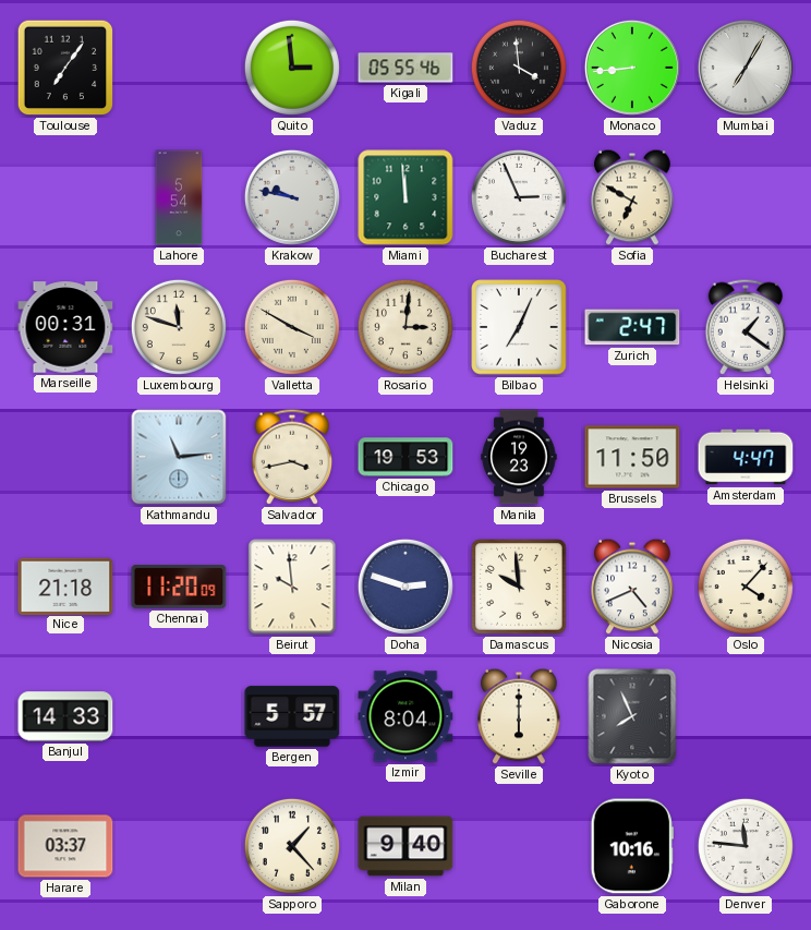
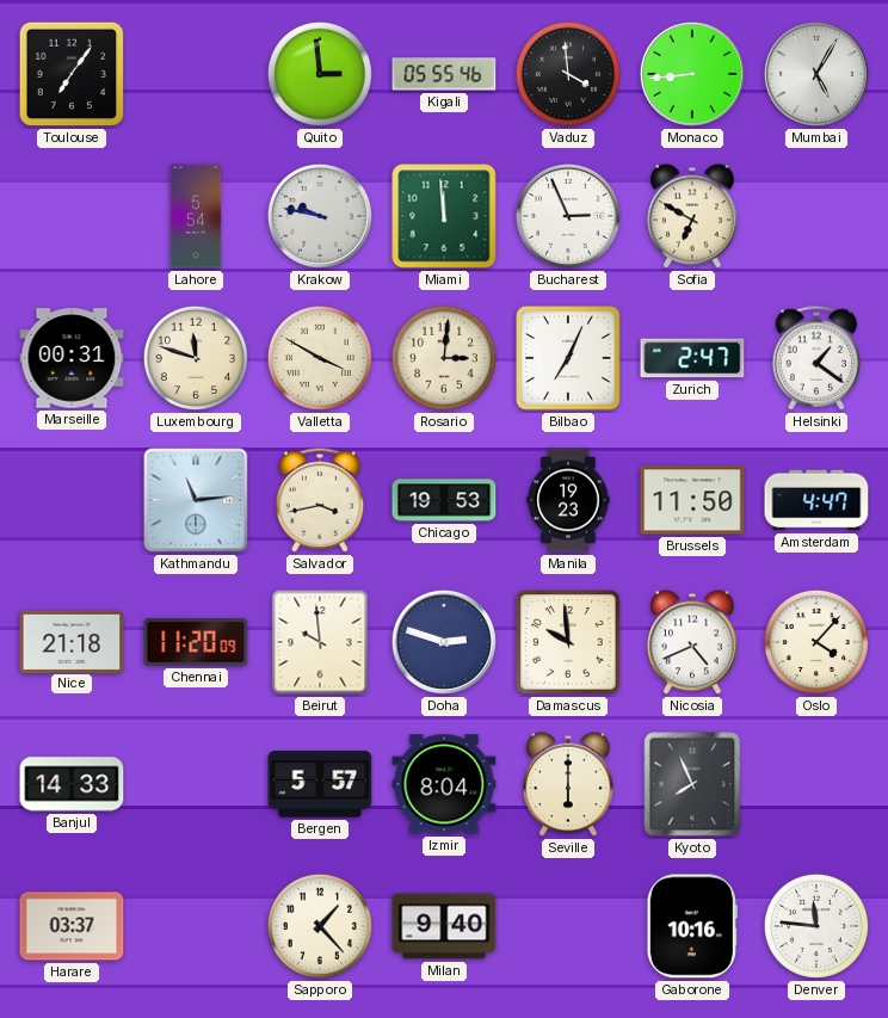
Mumbai: 7:05 -> 5:05 (816, 74)
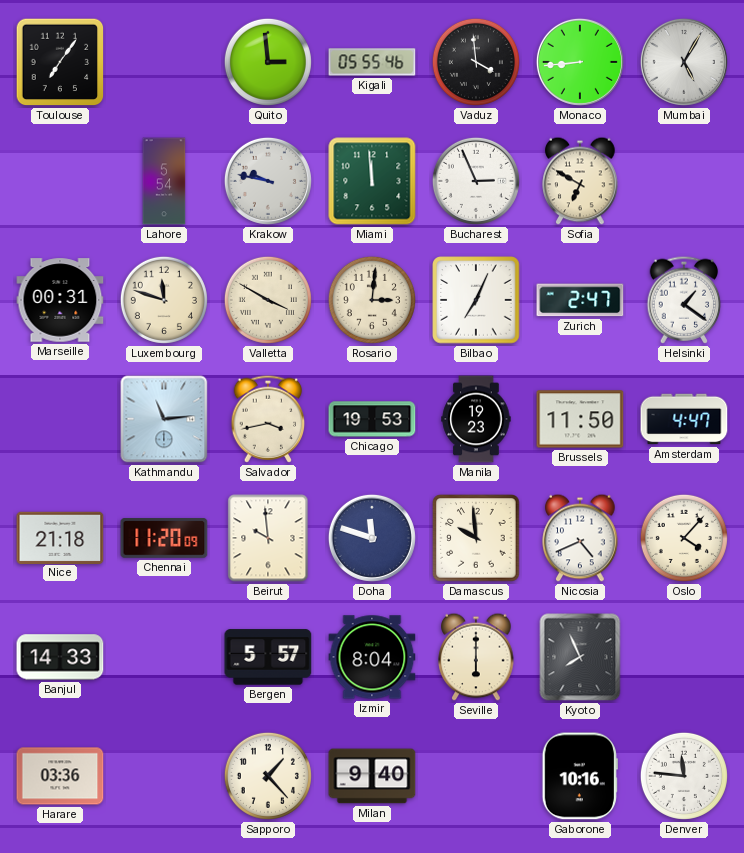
Doha: 2:48 -> 11:48 (372, 538)
Harare: 03:37 -> 03:36 (60, 776)
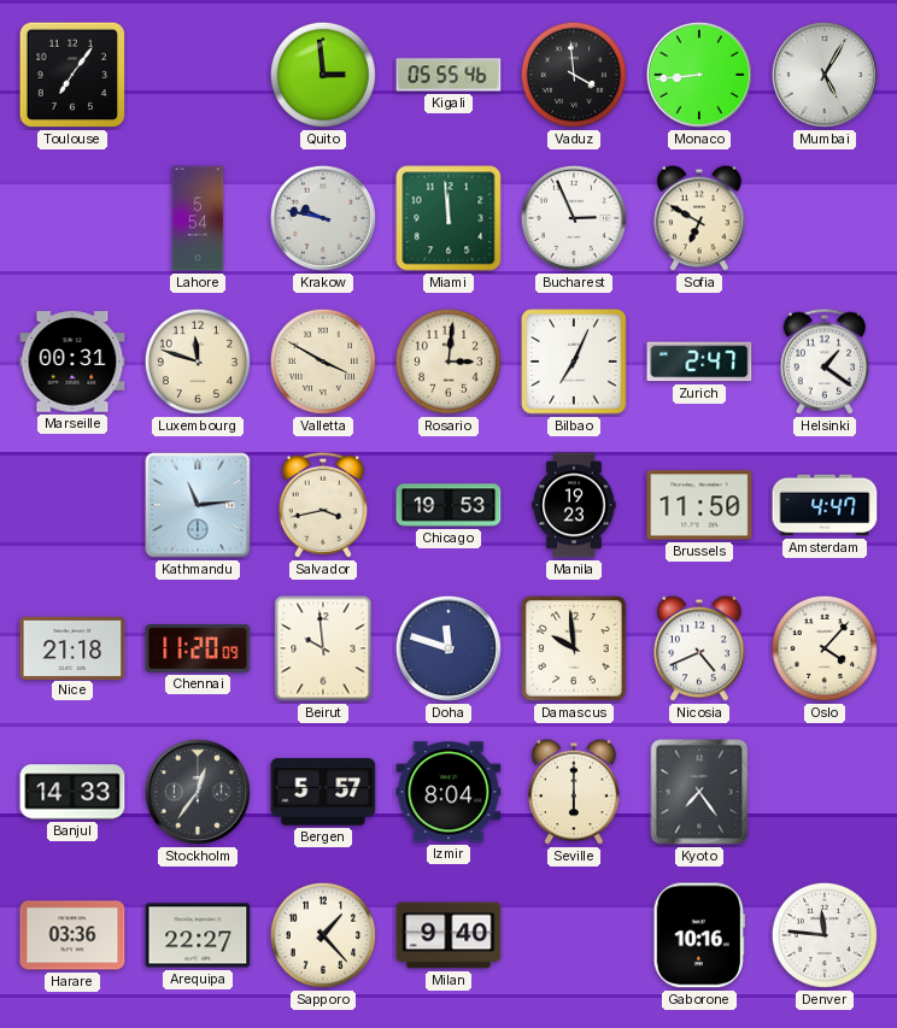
Stockholm: none -> 12:36 (198, 792)
Kyoto: 7:56 -> 7:24 (699, 792)
Arequipa: none -> 22:27 (198, 935)
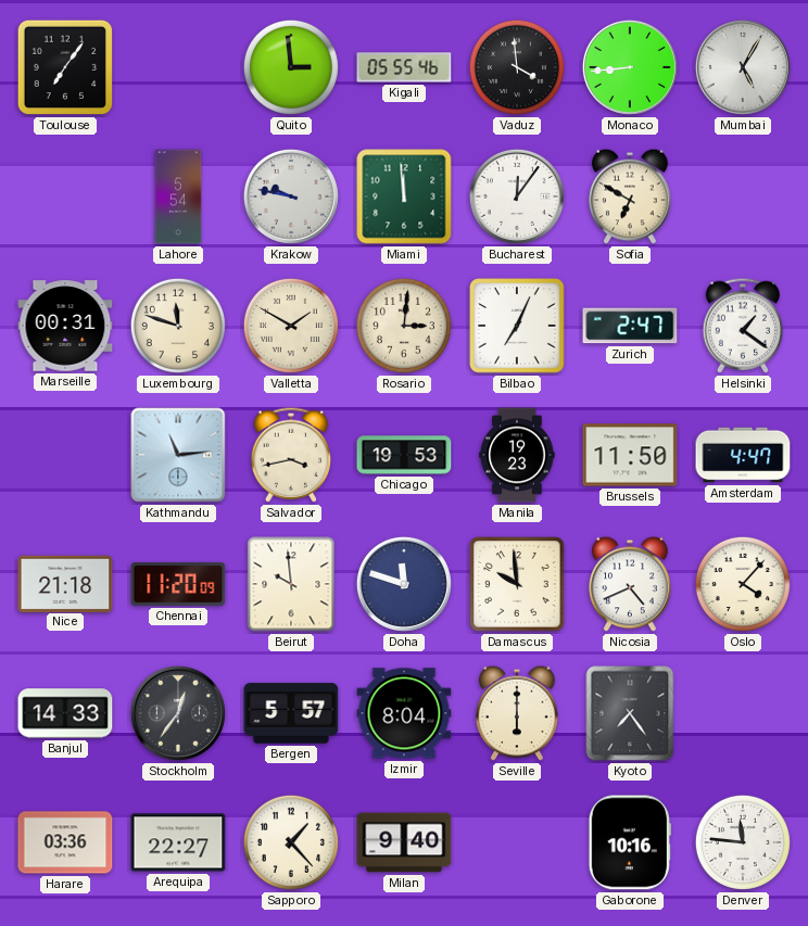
Bucharest: 2:56 -> 12:06 (517, 196)
Valletta: 3:50 -> 1:50 (291, 326)
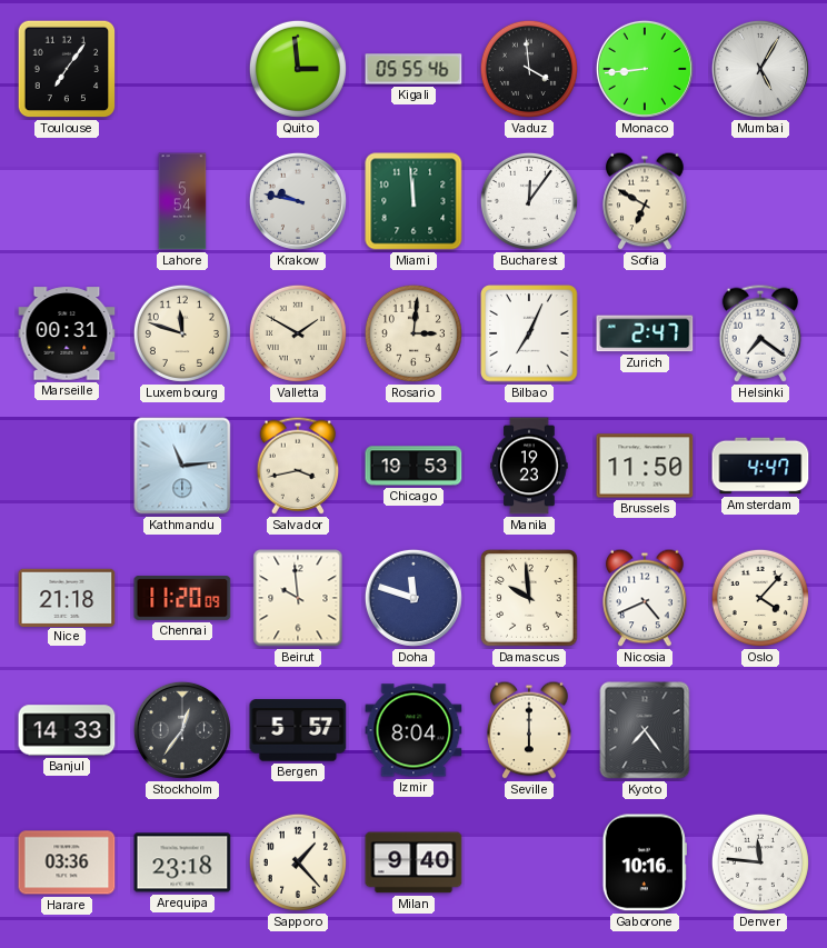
Helsinki: 1:21 -> 7:21 (760, 333)
Arequipa: 22:27 -> 23:18 (182, 862)
